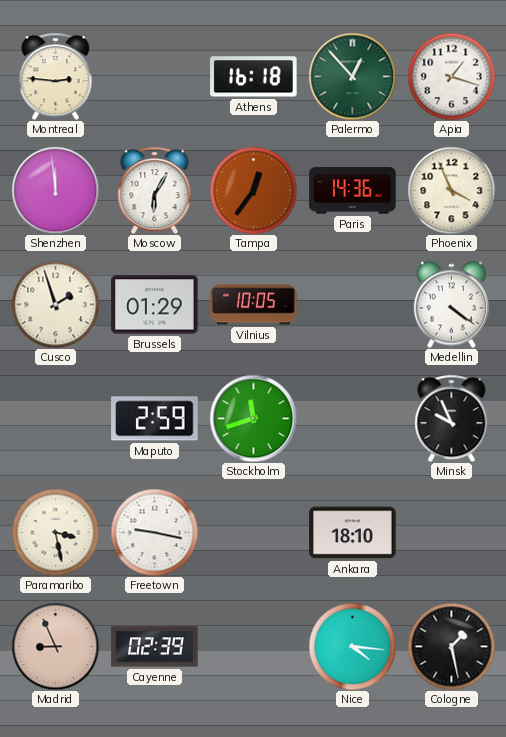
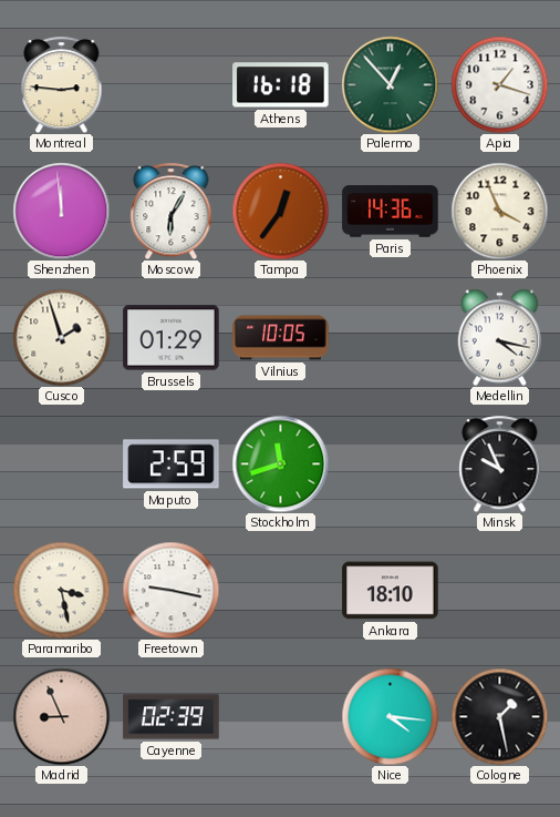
Medellin: 4:21 -> 4:17 (500, 337)
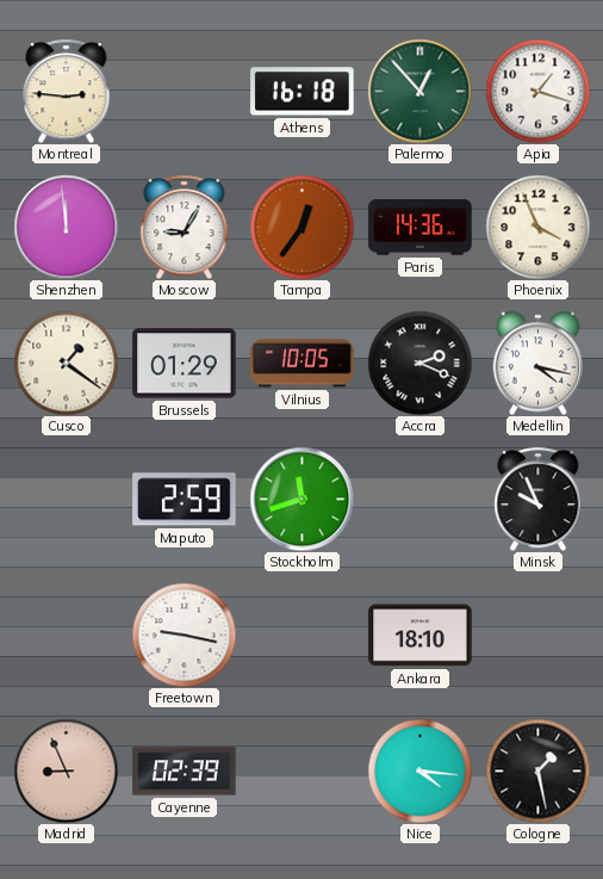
Moscow: 6:05 -> 9:05 (185, 227)
Cusco: 1:57 -> 1:21 (66, 363)
Accra: none -> 2:19 (419, 363)
Paramaribo: 3:28 -> none (61, 590)
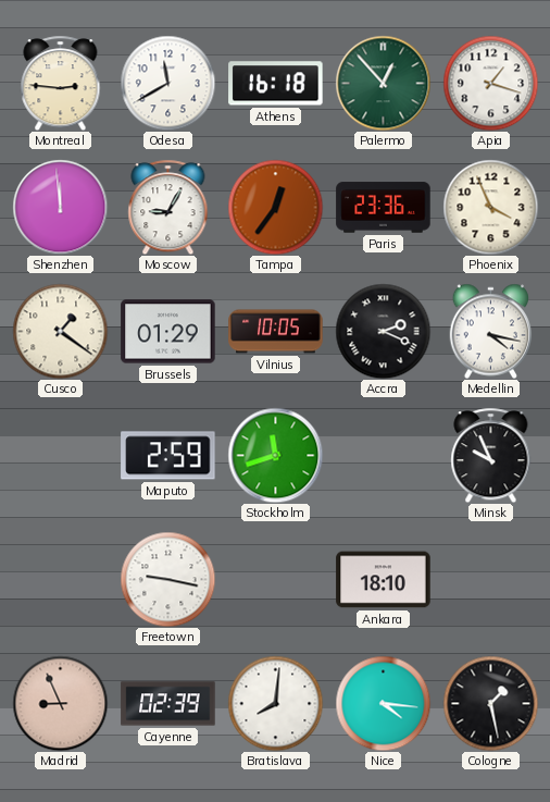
Odesa: none -> 11:40 (167, 83)
Paris: 14:36 -> 23:36 (384, 208)
Bratislava: none -> 8:01 (275, 703)
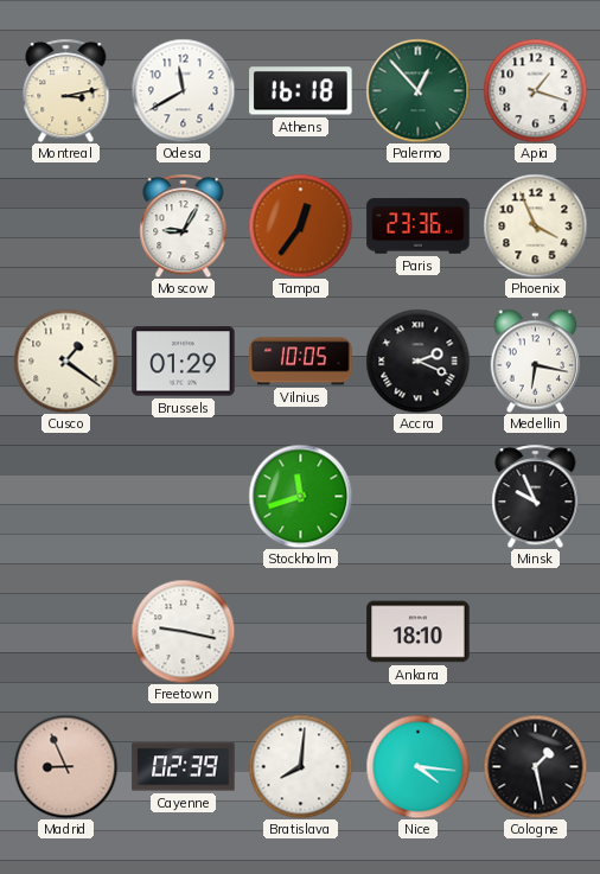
Montreal: 2:46 -> 3:13 (66, 90)
Shenzhen: 11:59 -> none (60, 207)
Medellin: 4:17 -> 6:17 (536, 361)
Maputo: 2:59 -> none (168, 456)
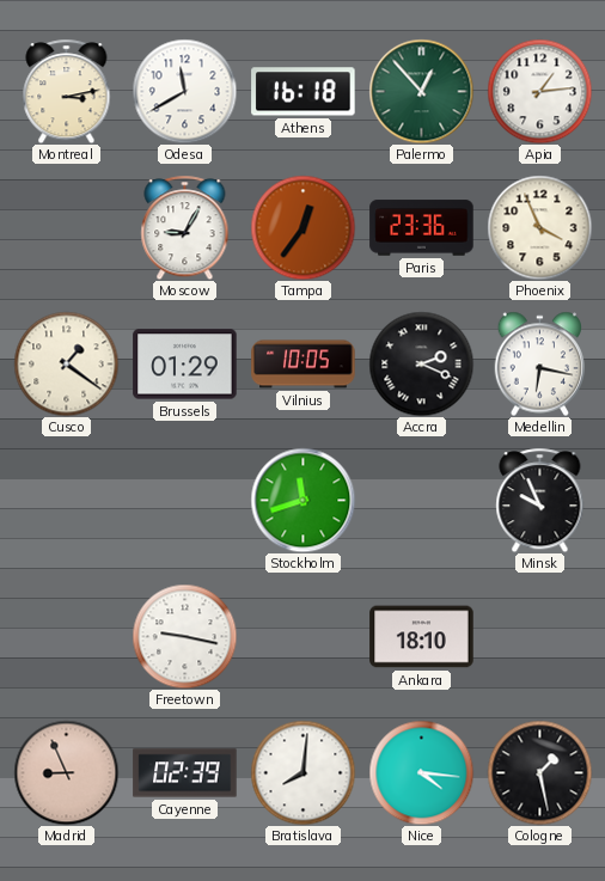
Apia: 1:18 -> 1:14 (539, 91)
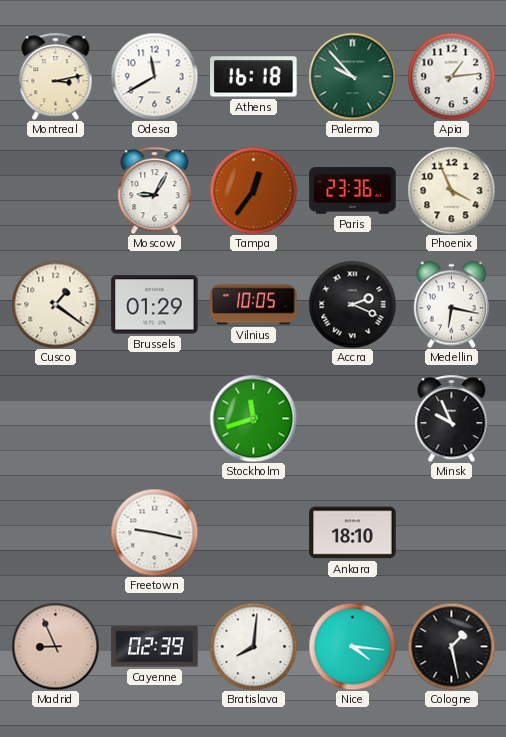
Palermo: 12:53 -> 9:53 (352, 76)
